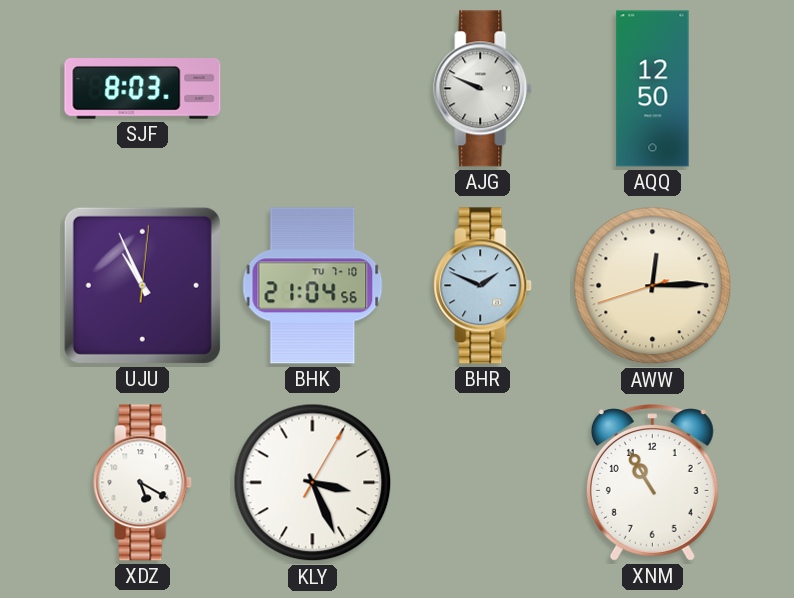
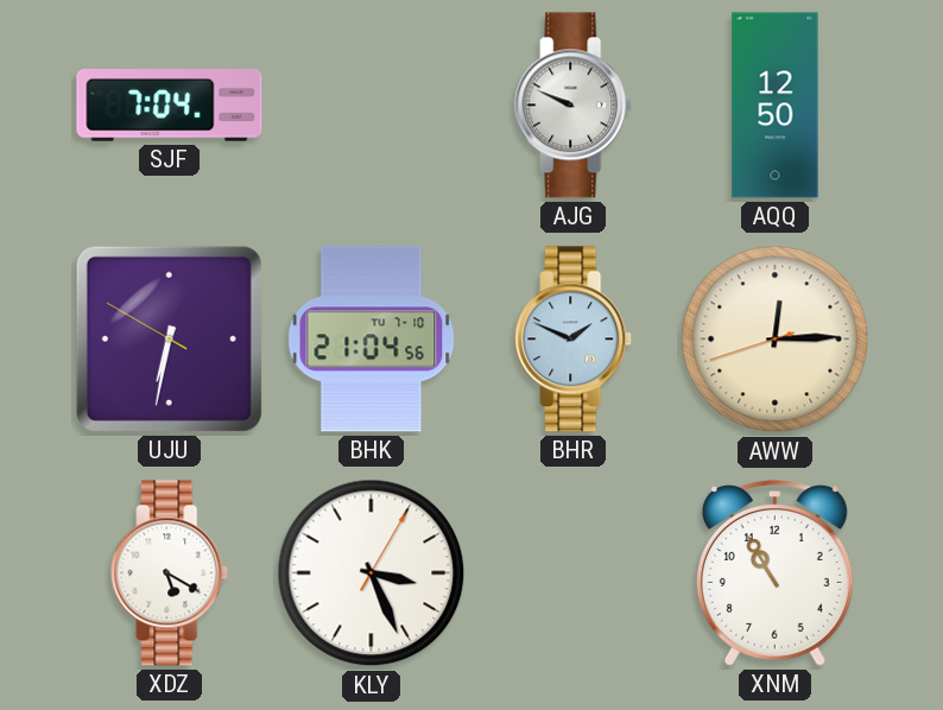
SJF: 8:03 -> 7:04 (170, 106)
UJU: 10:56 -> 6:31 (169, 338)
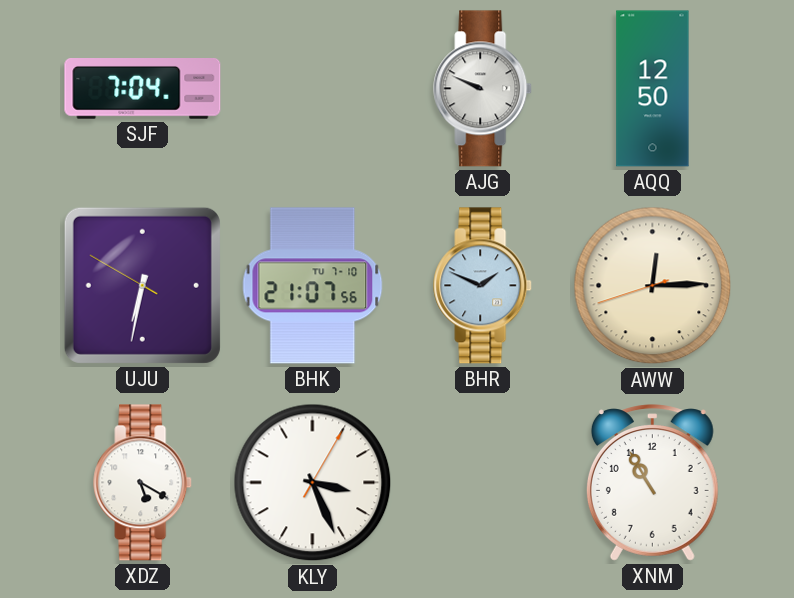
BHK: 21:04 -> 21:07 (313, 286)
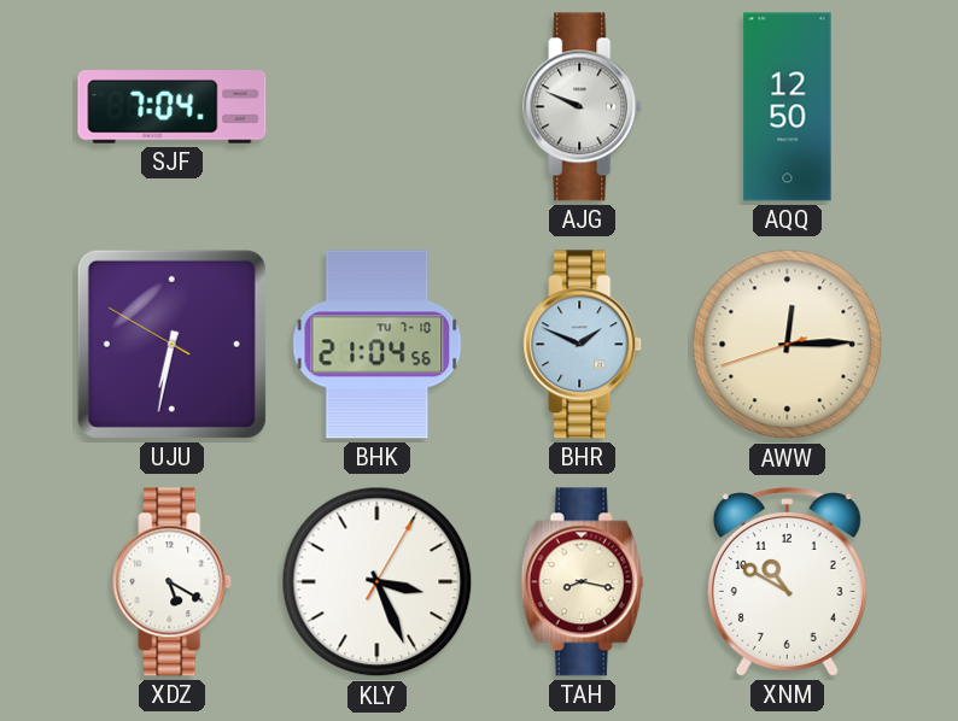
BHK: 21:07 -> 21:04 (378, 345)
TAH: none -> 8:17 (583, 582)
XNM: 10:55 -> 10:50 (787, 582)
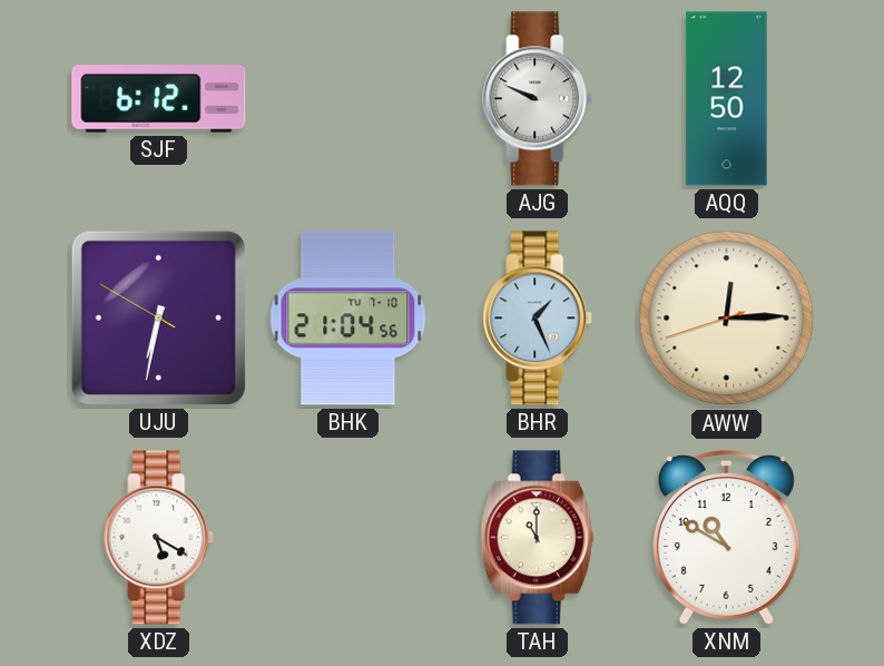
SJF: 7:04 -> 6:12 (159, 99)
BHR: 1:49 -> 1:26 (538, 319)
KLY: 3:26 -> none (378, 582)
TAH: 8:17 -> 11:00 (538, 538)
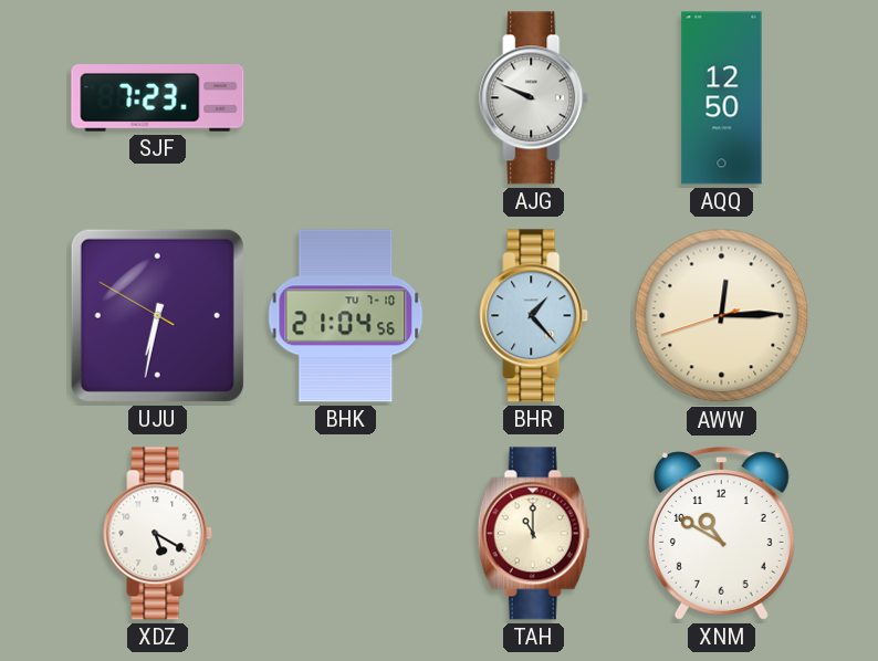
SJF: 6:12 -> 7:23 (158, 98)
BHR: 1:26 -> 1:23 (534, 316)
